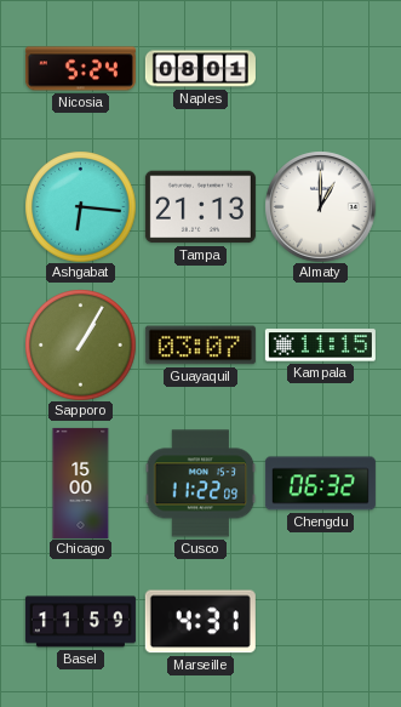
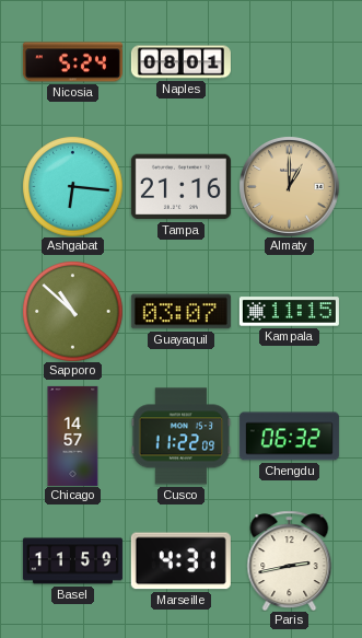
Tampa: 21:13 -> 21:16 (180, 187)
Almaty dial: white -> champagne (289, 186)
Sapporo: 1:05 -> 10:52 (72, 311)
Chicago: 15:00 -> 14:57 (73, 436)
Paris: none -> 2:43 (290, 560)
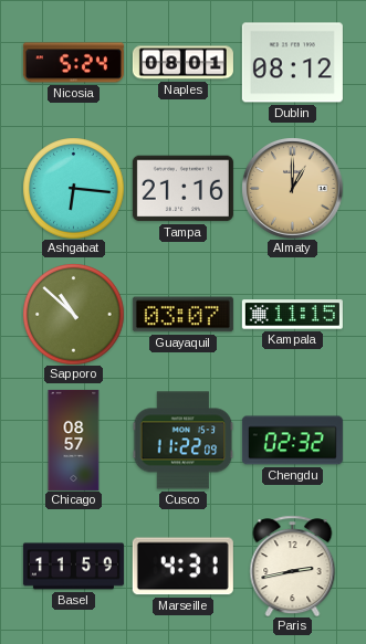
Dublin: none -> 08:12 (292, 63)
Chicago: 14:57 -> 08:57 (74, 440)
Chengdu: 06:32 -> 02:32 (292, 441)
